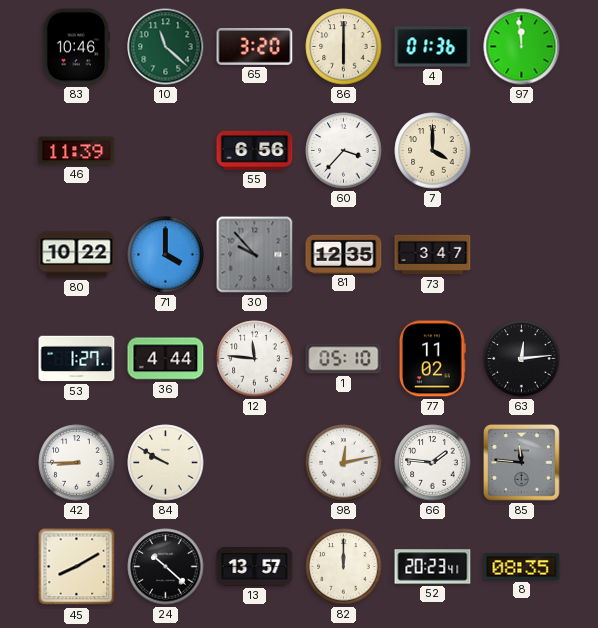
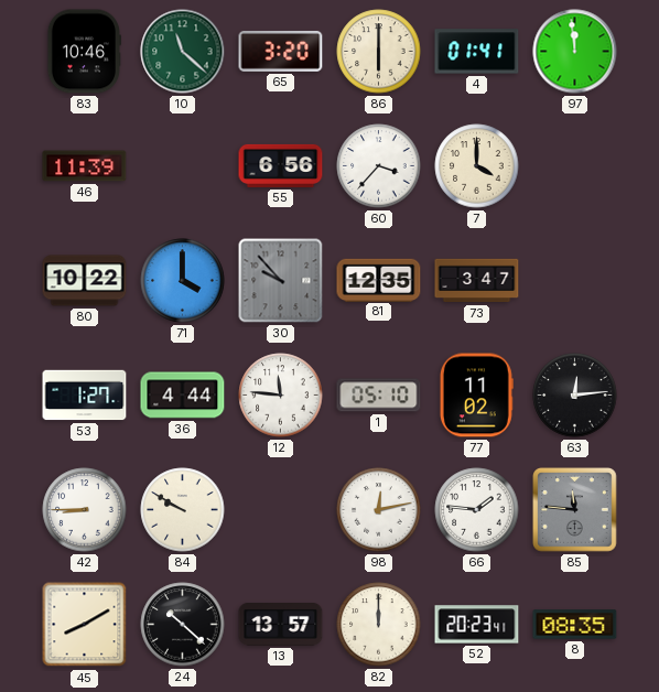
4: 01:36 -> 01:41 (477, 52)
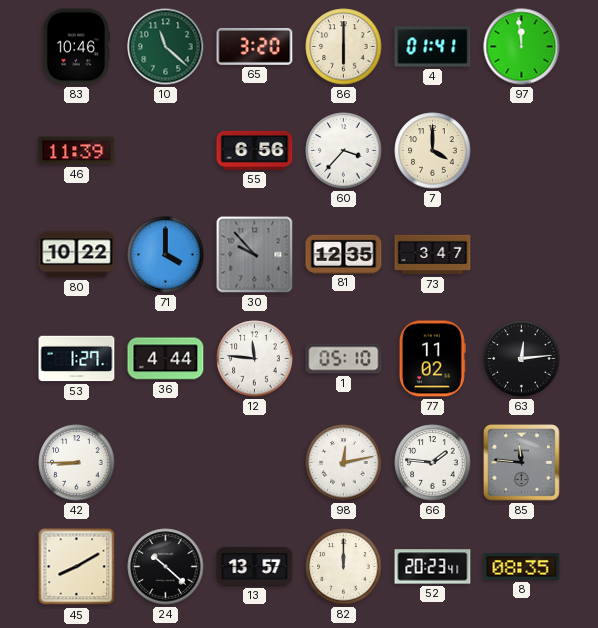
84: 9:50 -> none (183, 510)
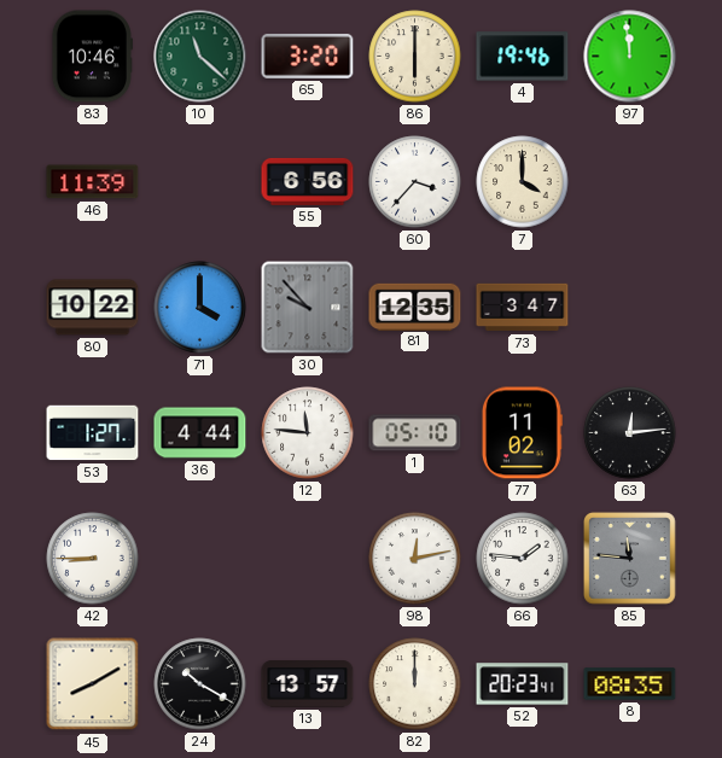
4: 01:41 -> 19:46 (523, 57)
24: 10:22 -> 10:20 (200, 684)
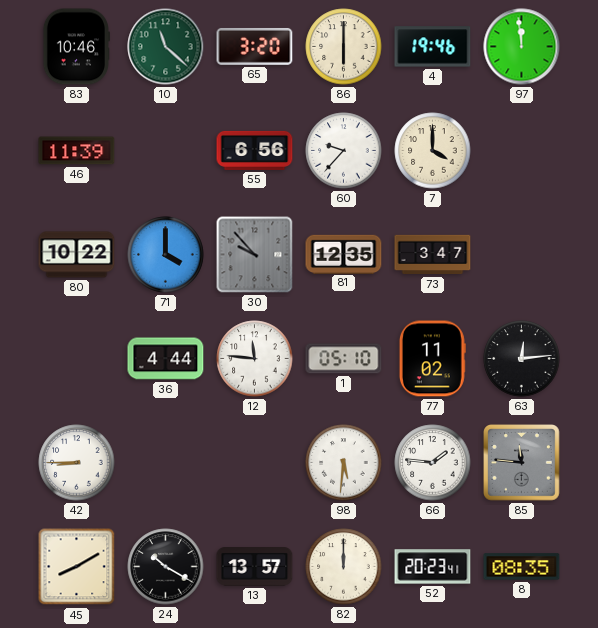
60: 3:37 -> 9:37 (344, 151)
53: 1:27 -> none (93, 433)
98: 12:13 -> 5:31 (344, 463)
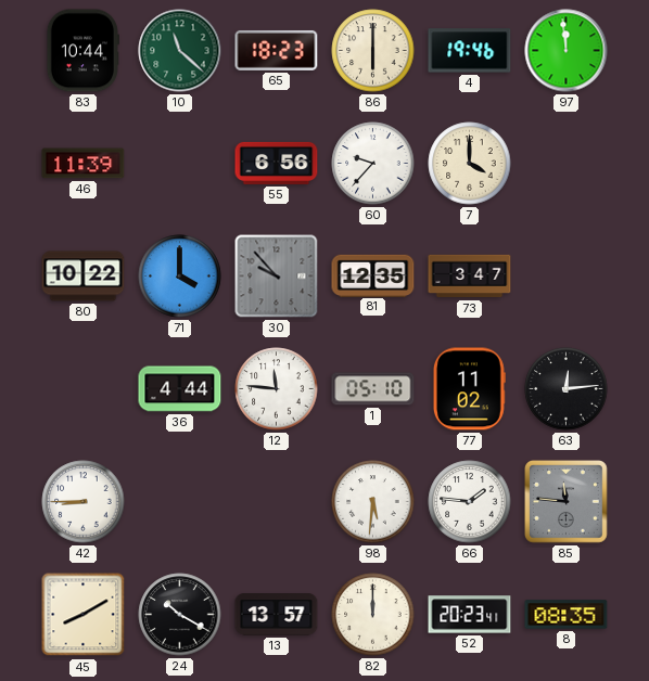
83: 10:46 -> 10:44 (82, 51)
65: 3:20 -> 18:23 (277, 50)
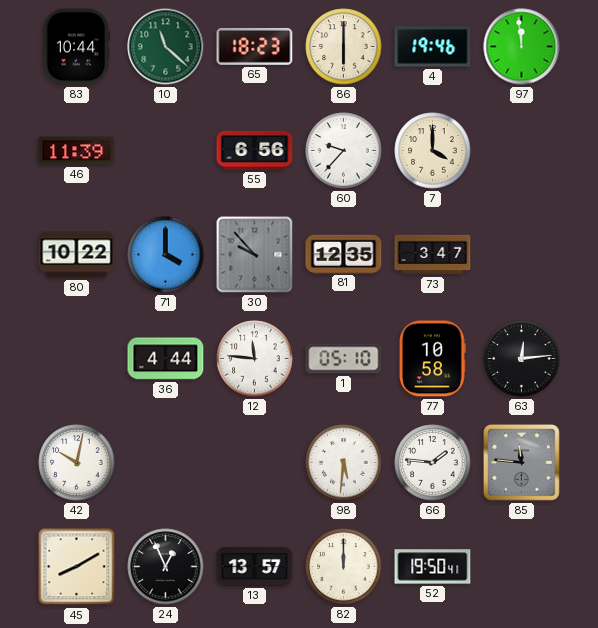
77: 11:02 -> 10:58 (432, 359)
42: 8:45 -> 10:02 (77, 463)
24: 10:20 -> 12:56 (166, 567)
52: 20:23 -> 19:50 (433, 567)
8: 08:35 -> none (567, 615)
